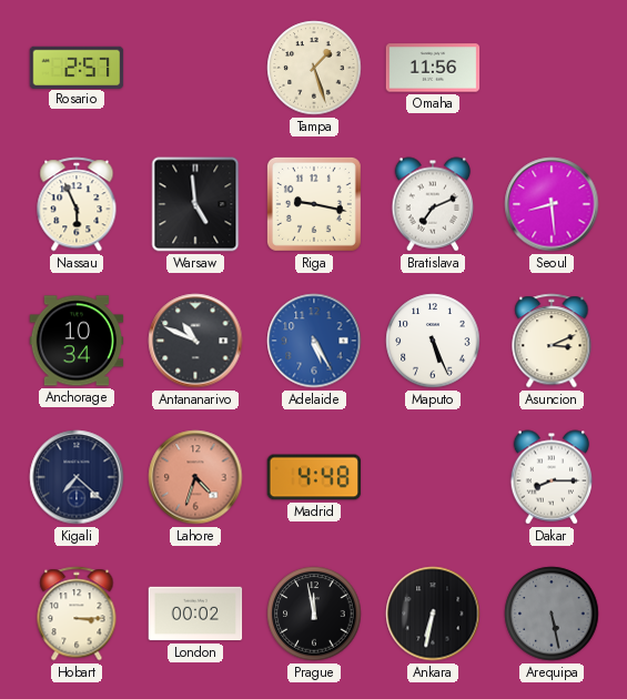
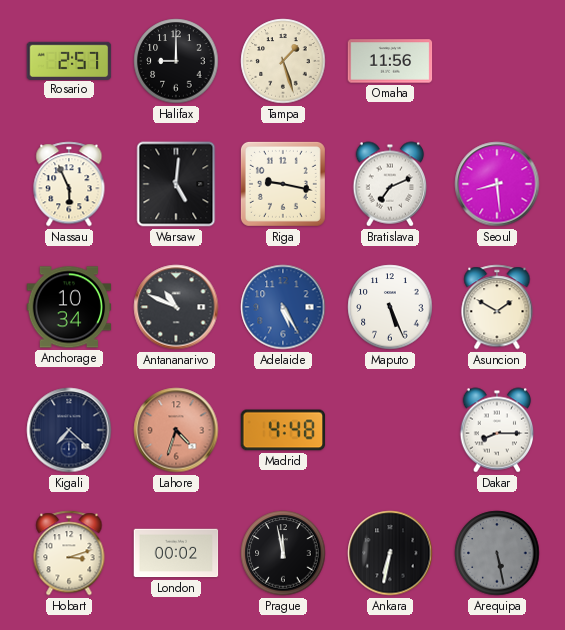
Halifax: none -> 9:00 (176, 61)
Warsaw: 4:59 -> 5:01 (176, 184)
Asuncion: 3:11 -> 1:50 (497, 307)
Hobart: 3:15 -> 3:12 (69, 553)
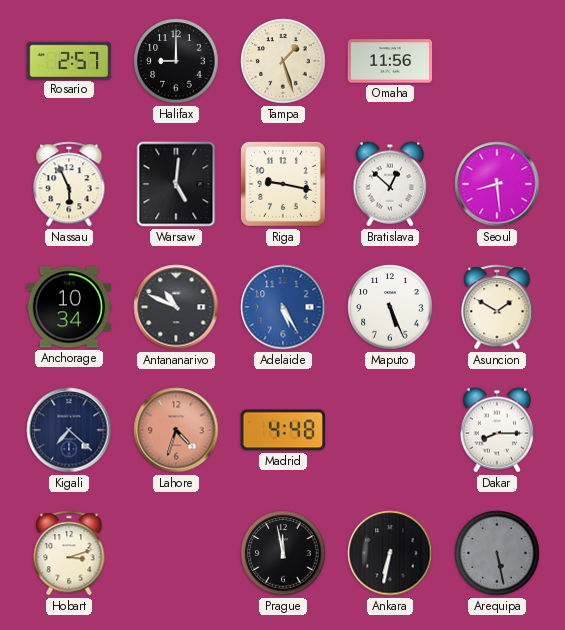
Bratislava: 7:11 -> 12:52 (390, 184)
London: 00:02 -> none (176, 553)
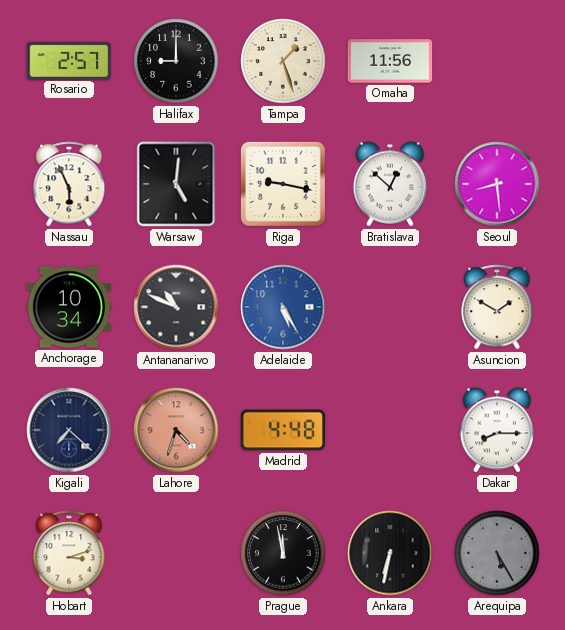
Maputo: 5:26 -> none (390, 307)
Arequipa: 5:28 -> 5:25 (497, 553)
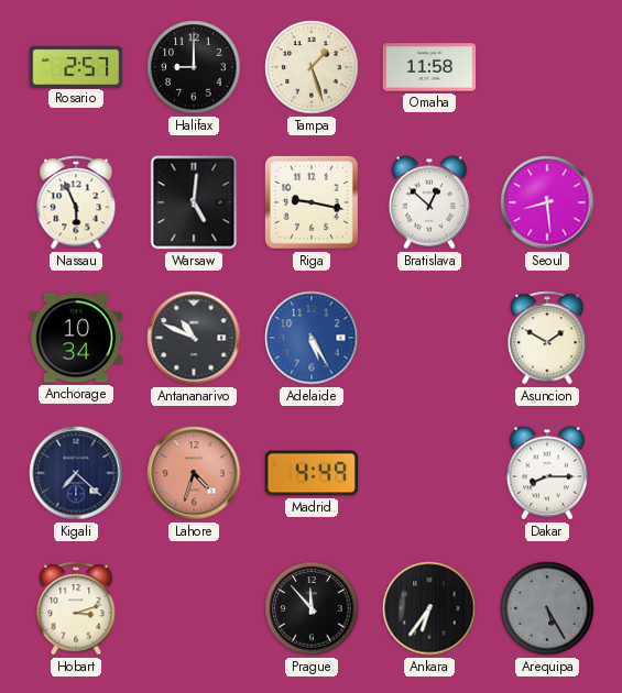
Omaha: 11:56 -> 11:58 (429, 67)
Madrid: 4:48 -> 4:49 (312, 473)
Prague: 11:58 -> 11:53 (312, 608)
Ankara: 6:32 -> 6:36 (429, 608)
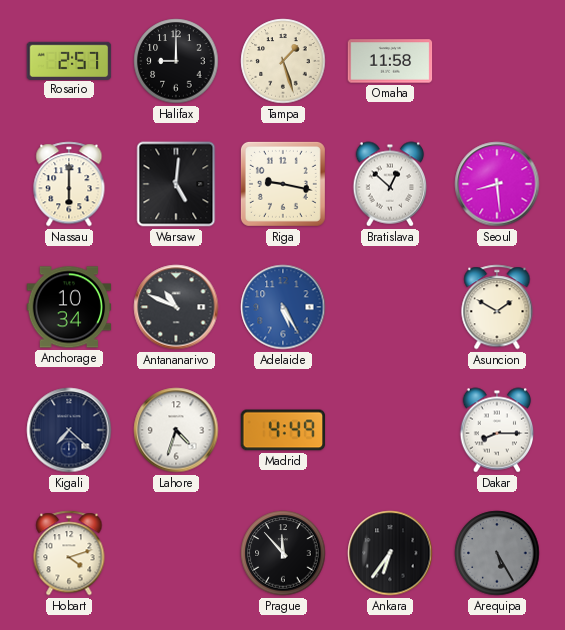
Nassau: 5:56 -> 6:00 (69, 184)
Lahore dial: salmon -> white (176, 430)
Hobart: 3:12 -> 4:12 (69, 553)
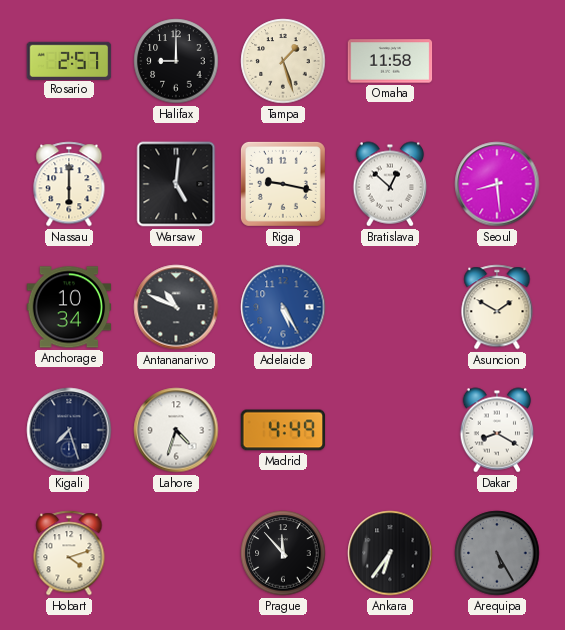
Kigali: 7:22 -> 7:27 (69, 430)
Dakar: 8:15 -> 8:20 (497, 430)
